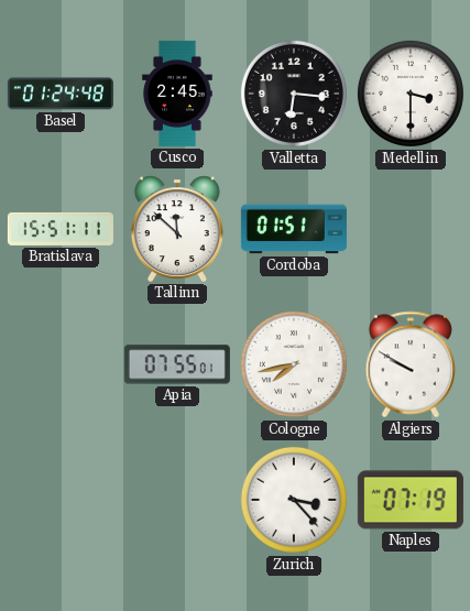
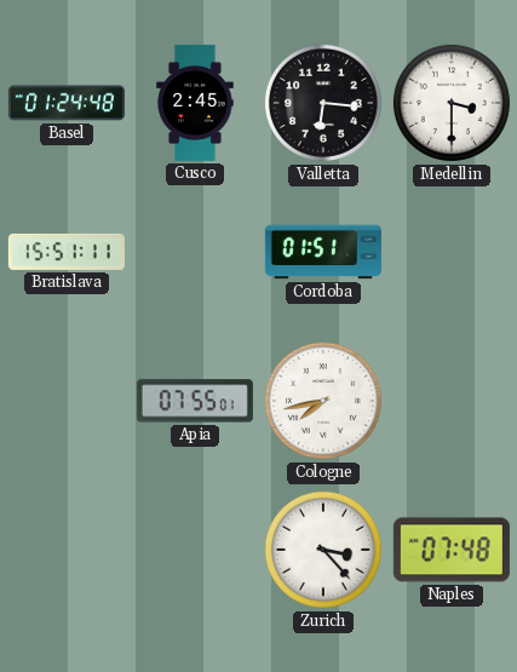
Tallinn: 11:52 -> none (177, 229)
Algiers: 9:50 -> none (409, 364)
Naples: 07:19 -> 07:48 (452, 550)
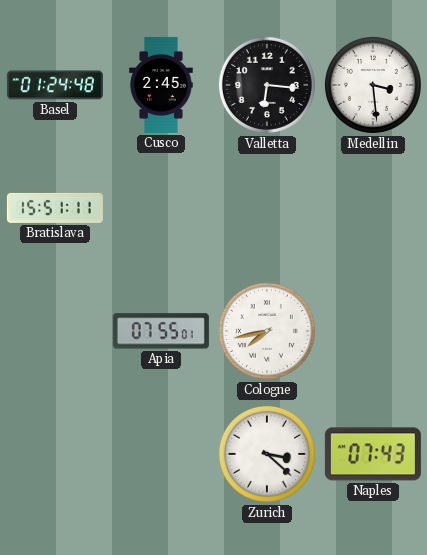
Medellin: 3:30 -> 3:29 (373, 85)
Cordoba: 01:51 -> none (323, 252)
Zurich: 3:23 -> 3:22 (267, 454)
Naples: 07:48 -> 07:43 (373, 454)
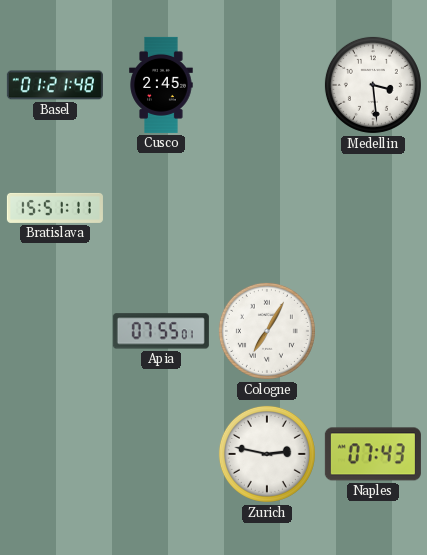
Basel: 01:24 -> 01:21 (55, 85)
Valletta: 6:16 -> none (267, 85)
Cologne: 7:43 -> 7:05 (267, 331)
Zurich: 3:22 -> 2:47 (267, 454)
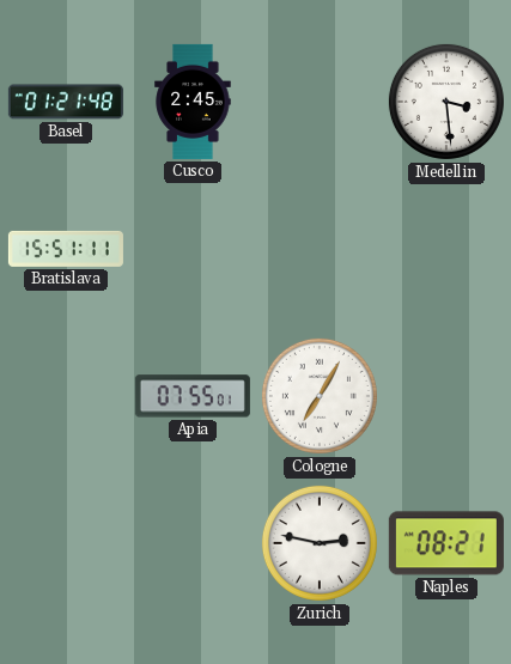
Naples: 07:43 -> 08:21 (446, 543)
